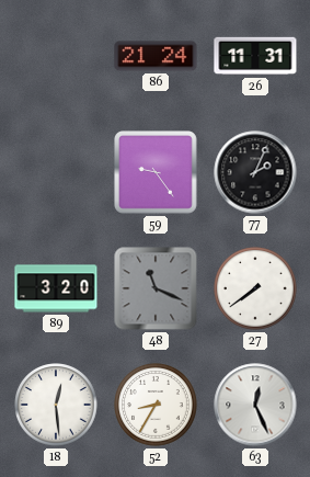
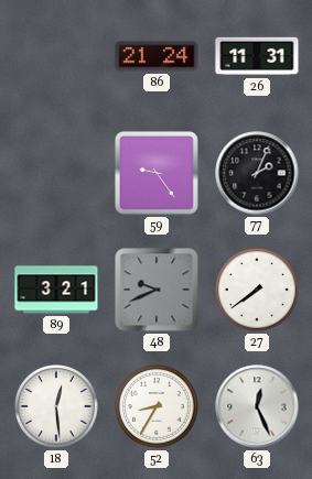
89: 3:20 -> 3:21 (56, 290)
48: 11:19 -> 9:41 (157, 290)
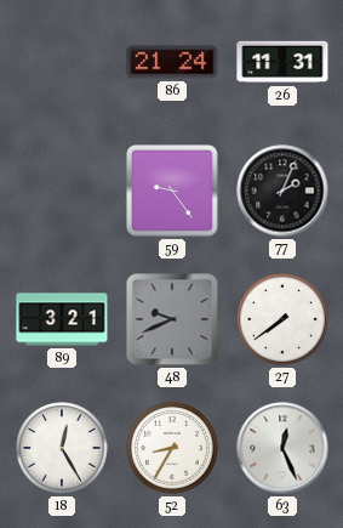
18: 12:29 -> 12:25 (62, 448)
